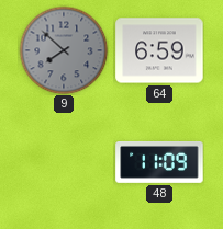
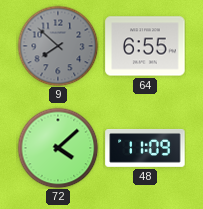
64: 6:59 -> 6:55 (145, 46)
72: none -> 4:08 (58, 148)
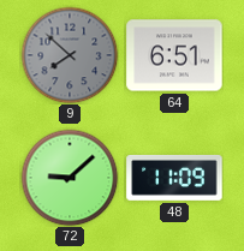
64: 6:55 -> 6:51 (174, 55)
72: 4:08 -> 9:08 (70, 178)
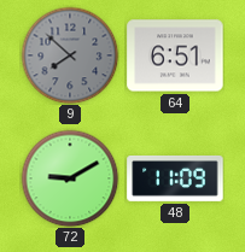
72: 9:08 -> 9:10 (70, 178)
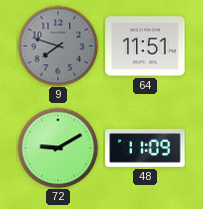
9: 7:52 -> 7:48 (58, 46)
64: 6:51 -> 11:51 (145, 46)
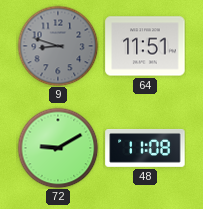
9: 7:48 -> 8:48 (58, 46)
48: 11:09 -> 11:08 (145, 148)
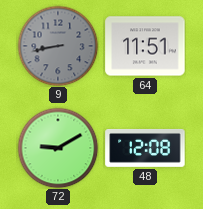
9: 8:48 -> 8:43 (58, 46)
48: 11:08 -> 12:08 (145, 148)
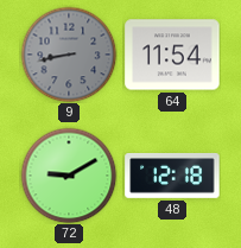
64: 11:51 -> 11:54 (172, 55)
48: 12:08 -> 12:18 (172, 176)
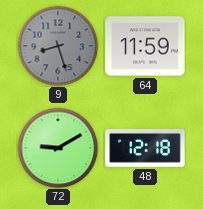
9: 8:43 -> 8:27 (58, 46)
64: 11:54 -> 11:59 (145, 46)
